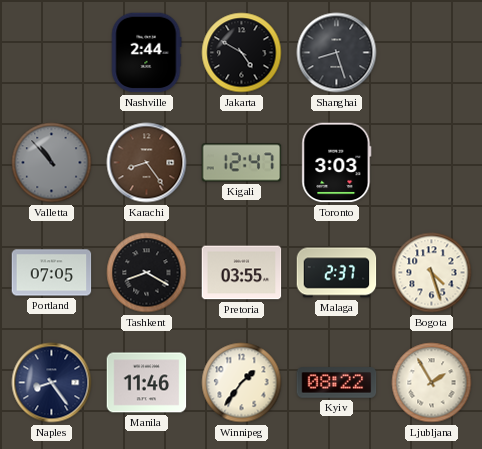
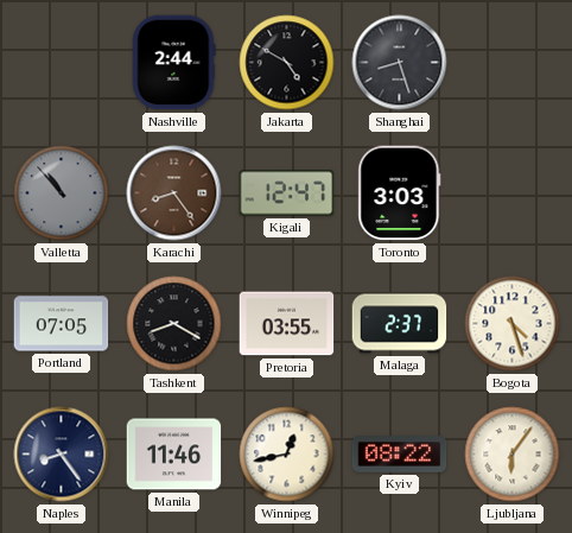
Winnipeg: 1:36 -> 12:43 (287, 455)
Ljubljana: 1:55 -> 6:06 (513, 455)
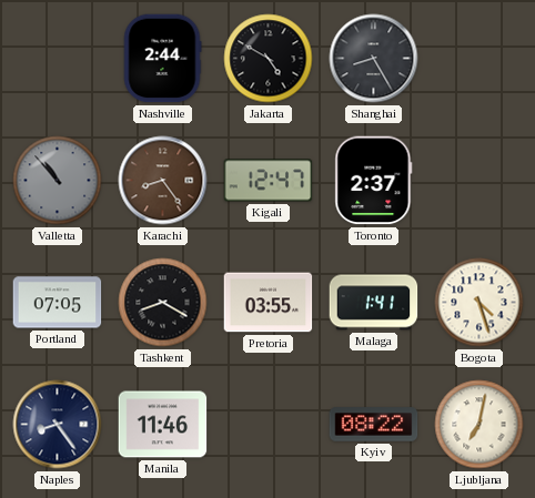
Shanghai: 8:27 -> 8:25 (374, 59)
Toronto: 3:03 -> 2:37 (374, 181)
Malaga: 2:37 -> 1:41 (374, 303)
Winnipeg: 12:43 -> none (287, 455)
Ljubljana: 6:06 -> 7:02 (480, 425)
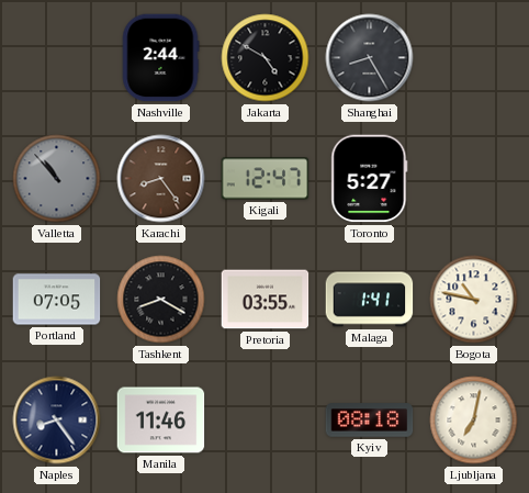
Toronto: 2:37 -> 5:27 (370, 179)
Bogota: 4:27 -> 10:47 (474, 300)
Kyiv: 08:22 -> 08:18 (370, 421)
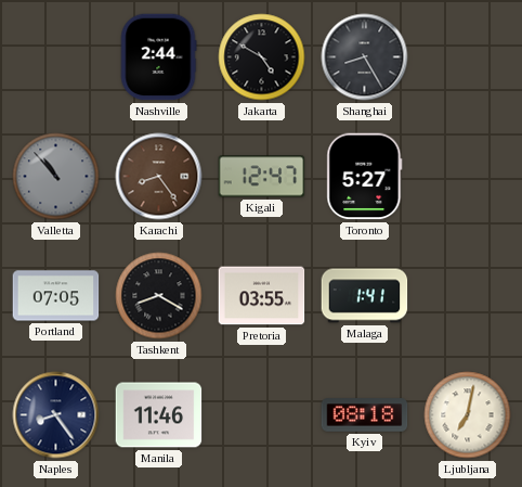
Bogota: 10:47 -> none (474, 300)
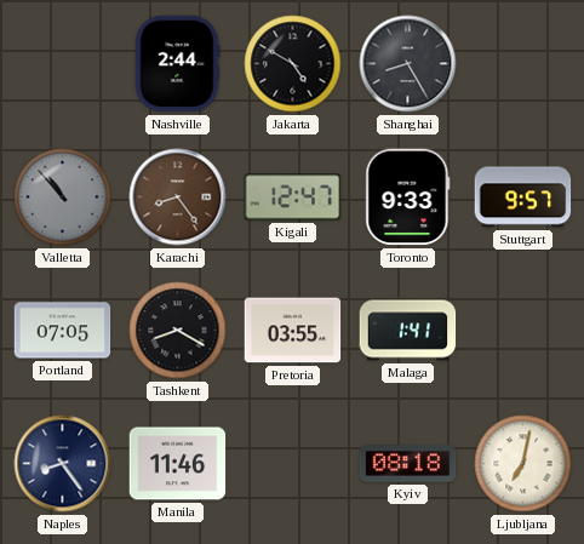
Toronto: 5:27 -> 9:33 (408, 197)
Stuttgart: none -> 9:57 (523, 197)
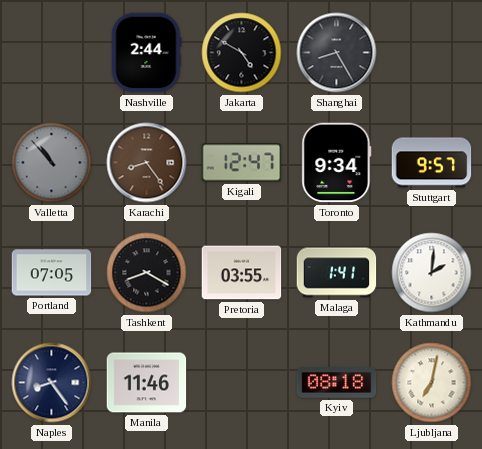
Toronto: 9:33 -> 9:34 (337, 163)
Kathmandu: none -> 2:01 (432, 273)
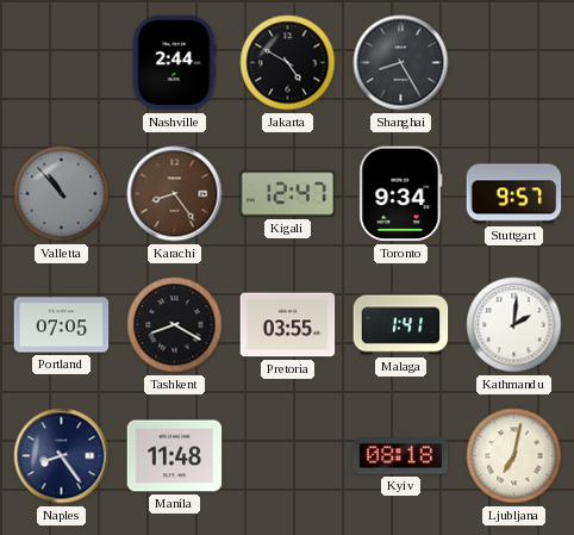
Manila: 11:46 -> 11:48 (175, 456)
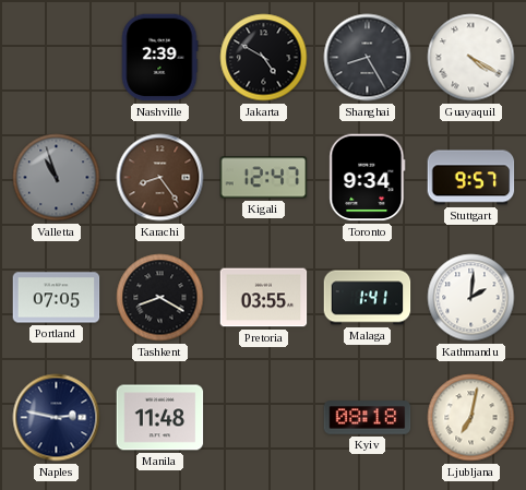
Nashville: 2:44 -> 2:39 (159, 58)
Guayaquil: none -> 4:20 (471, 58)
Valletta: 10:53 -> 10:57 (57, 178)
Naples: 8:24 -> 2:47 (57, 418)
